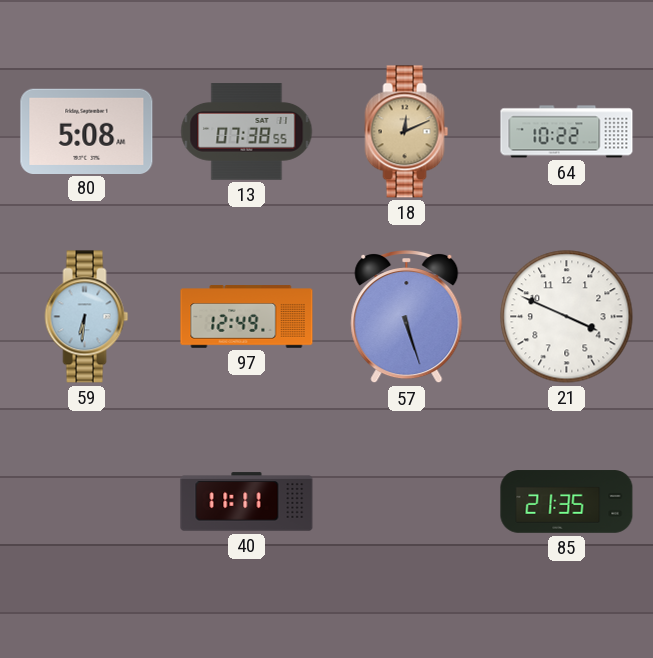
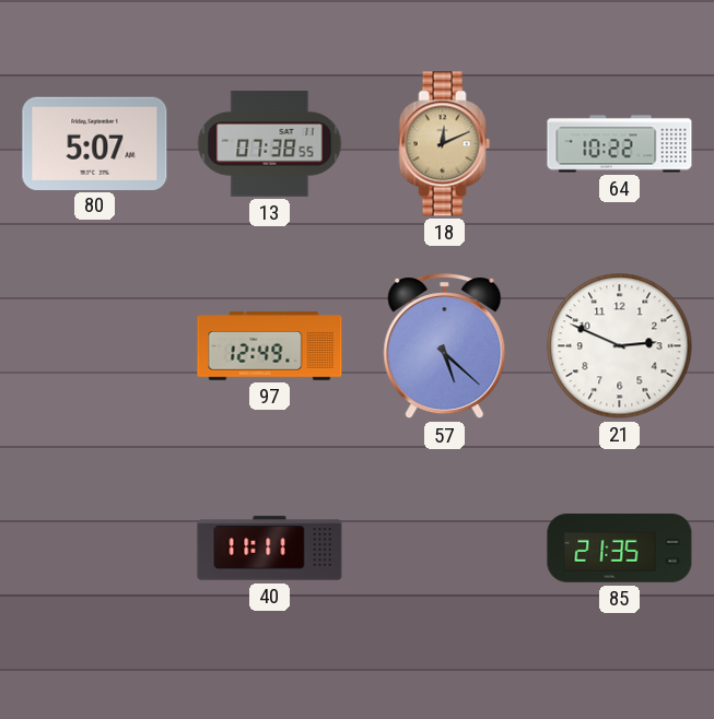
80: 5:08 -> 5:07 (95, 143)
59: 6:31 -> none (87, 317)
57: 5:27 -> 5:22 (445, 347)
21: 3:49 -> 2:49 (620, 346)
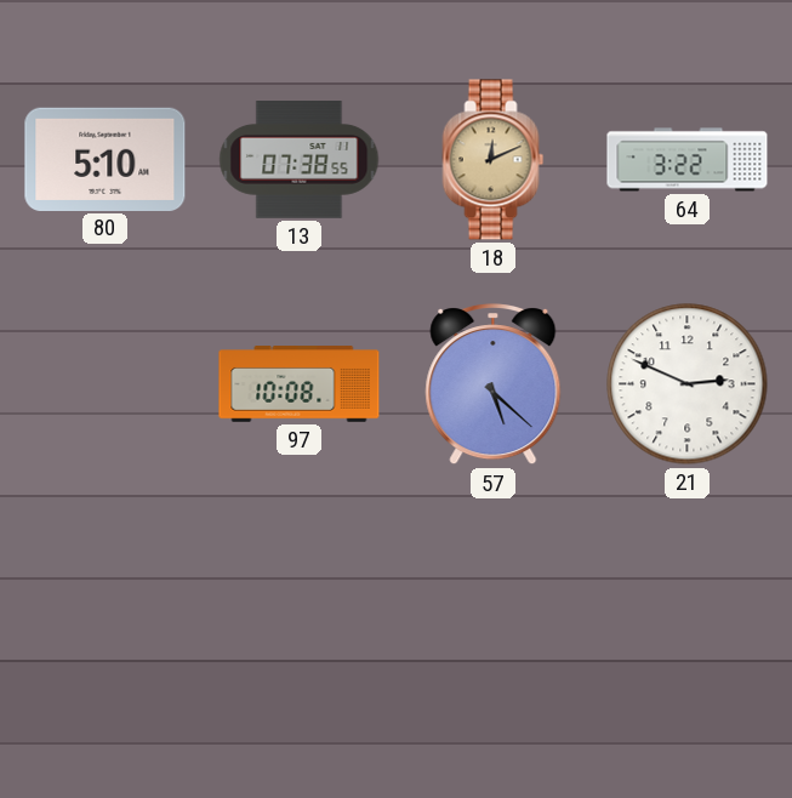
80: 5:07 -> 5:10 (106, 159)
64: 10:22 -> 3:22 (688, 160)
97: 12:49 -> 10:08 (300, 384)
40: 11:11 -> none (270, 549)
85: 21:35 -> none (620, 549)
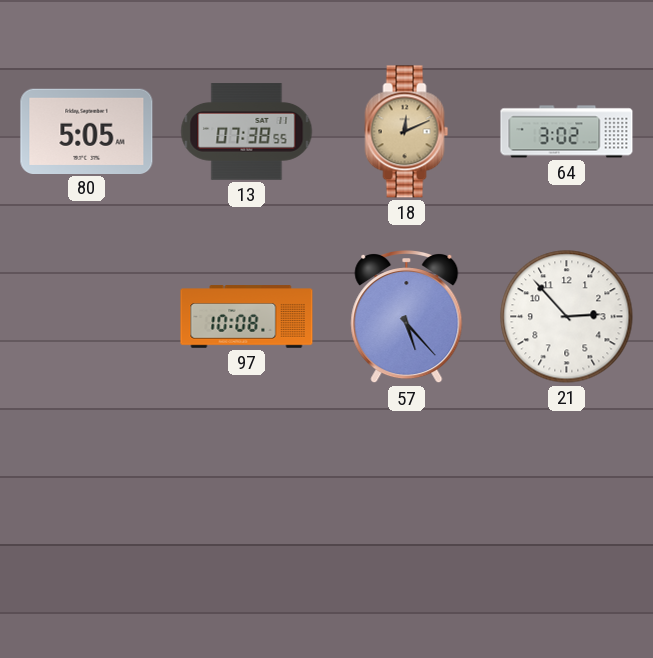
80: 5:10 -> 5:05 (87, 131)
64: 3:22 -> 3:02 (567, 132)
57: 5:22 -> 5:23 (407, 318)
21: 2:49 -> 2:53 (567, 317)
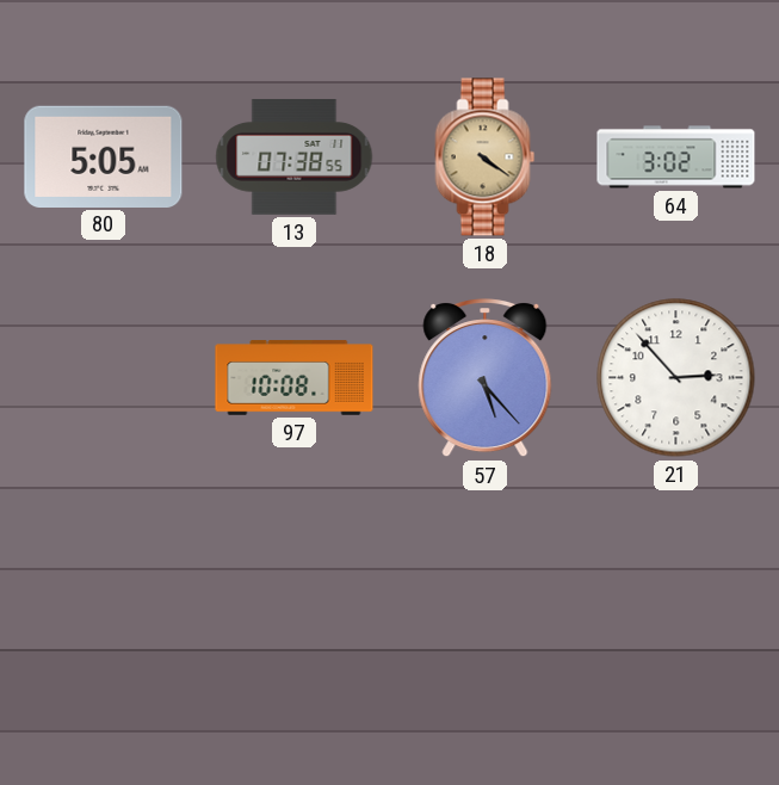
18: 12:11 -> 4:21 (486, 157)
